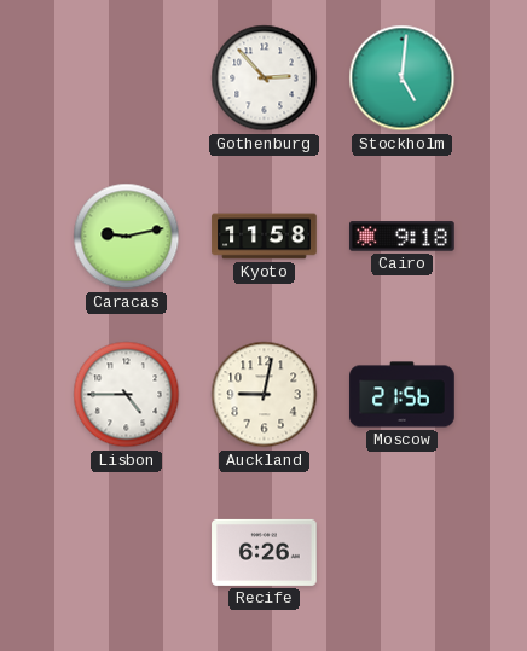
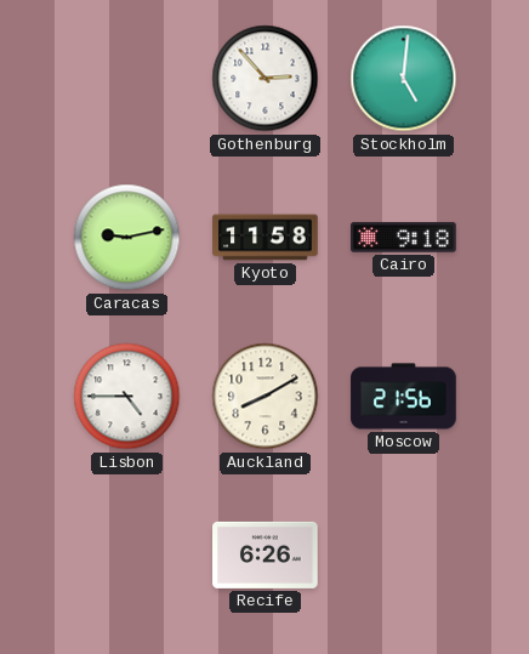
Auckland: 9:02 -> 8:10 (266, 397)
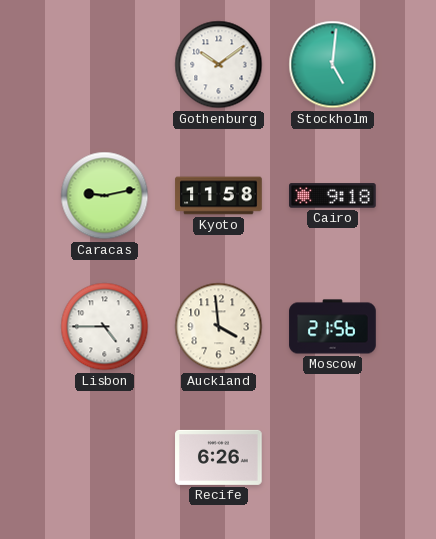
Gothenburg: 2:53 -> 10:09 (219, 65)
Auckland: 8:10 -> 3:59 (219, 327)
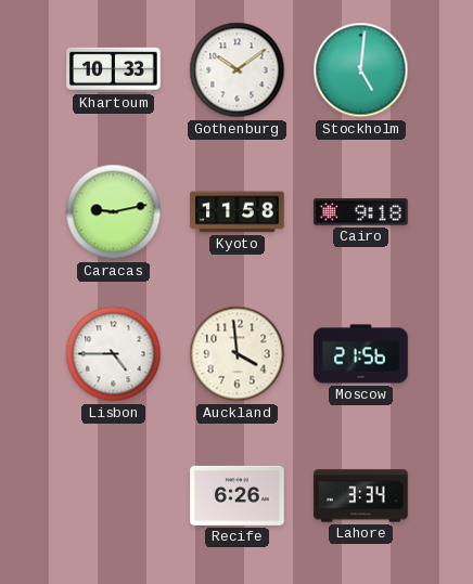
Khartoum: none -> 10:33 (114, 69)
Lahore: none -> 3:34 (361, 496)
